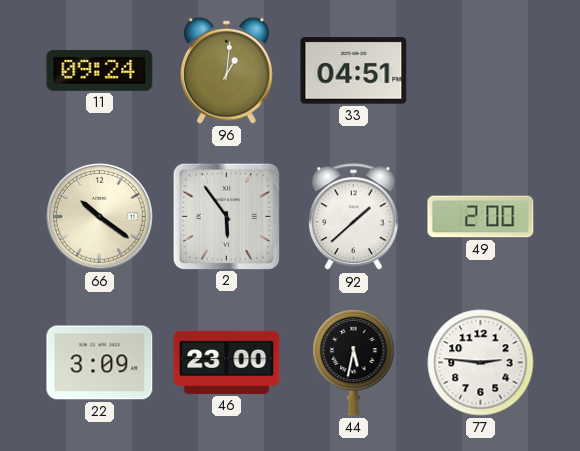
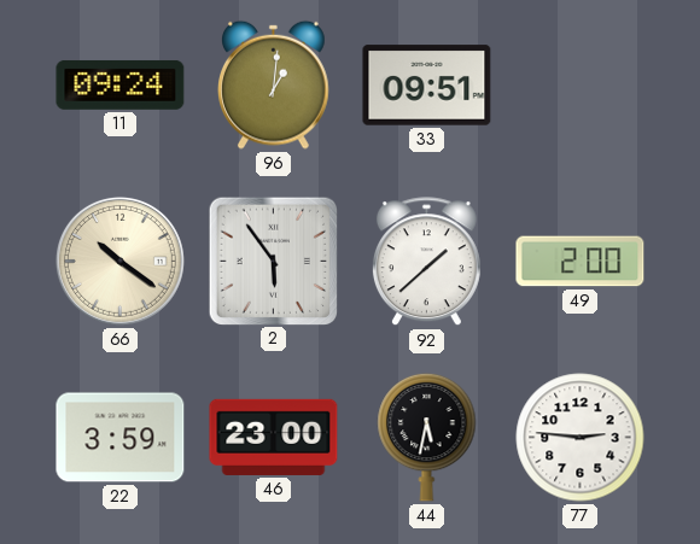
33: 04:51 -> 09:51 (427, 86)
22: 3:09 -> 3:59 (121, 438)
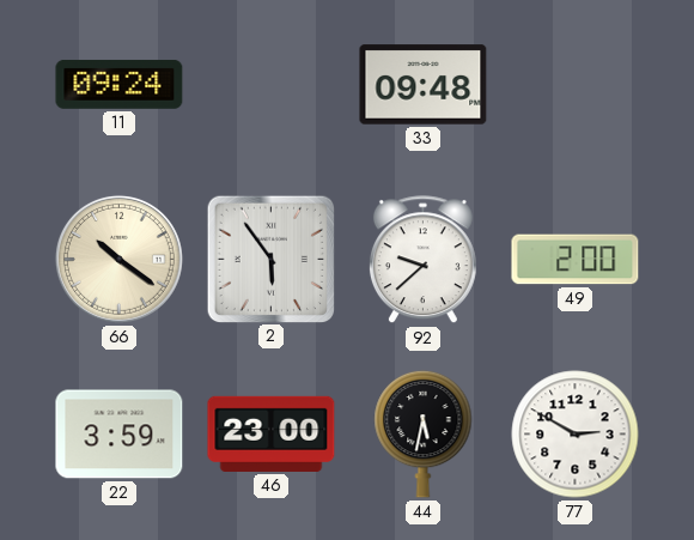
96: 1:01 -> none (274, 84)
33: 09:51 -> 09:48 (424, 85)
92: 1:38 -> 9:38 (422, 260)
77: 2:46 -> 2:50 (576, 435)
